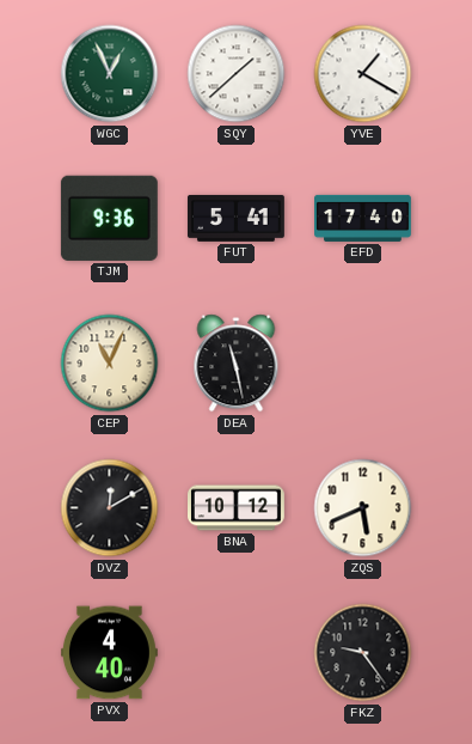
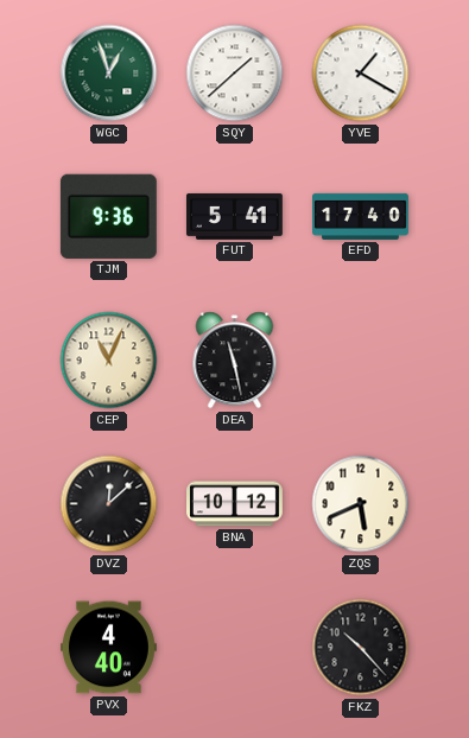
WGC: 12:56 -> 12:57 (109, 74)
DVZ: 12:10 -> 12:08 (109, 504)
FKZ: 9:24 -> 10:23 (361, 648)
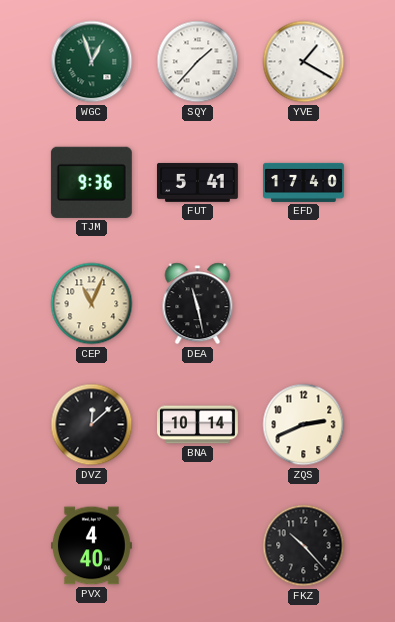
SQY: 1:38 -> 1:37 (198, 62)
BNA: 10:12 -> 10:14 (198, 425)
ZQS: 5:41 -> 2:41 (304, 425)
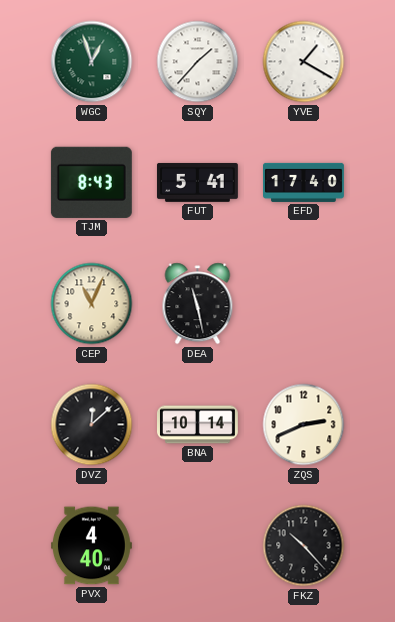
TJM: 9:36 -> 8:43 (91, 182)
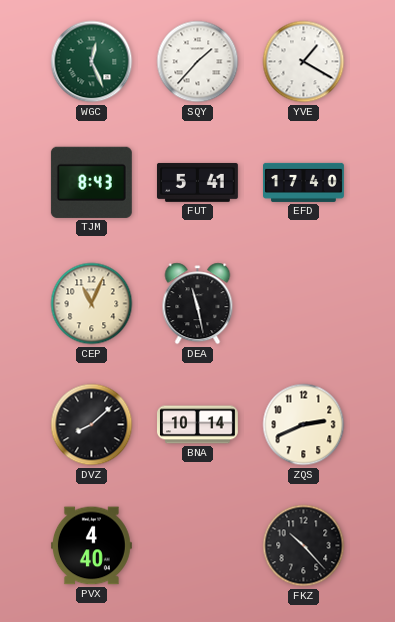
WGC: 12:57 -> 12:26 (92, 62)
DVZ: 12:08 -> 8:08 (92, 425)
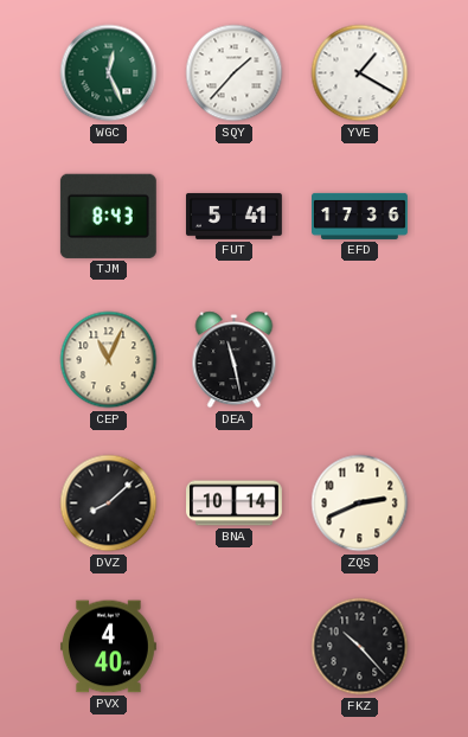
EFD: 17:40 -> 17:36 (360, 216)
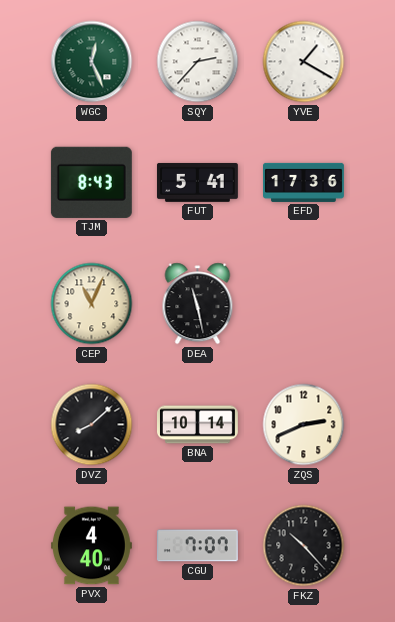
SQY: 1:37 -> 2:37 (198, 62)
CGU: none -> 7:07 (197, 546)
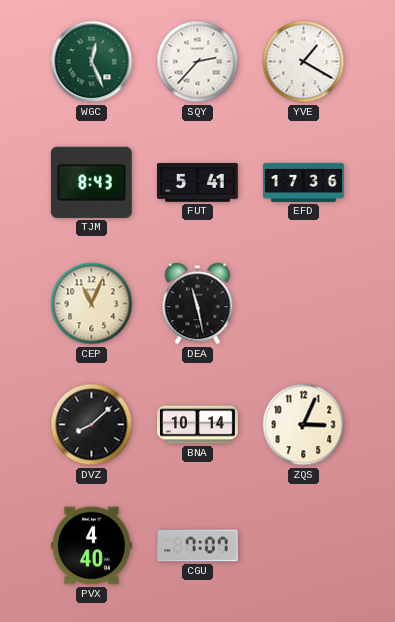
ZQS: 2:41 -> 3:04 (304, 425)
FKZ: 10:23 -> none (304, 546)
